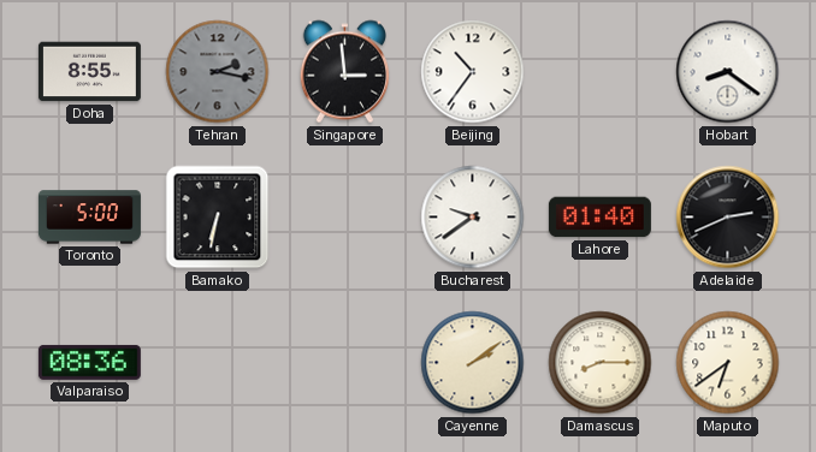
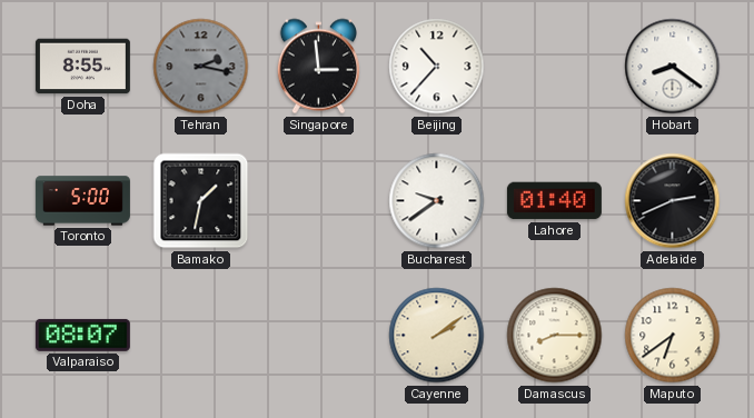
Beijing: 10:36 -> 10:37 (437, 67)
Bamako: 6:32 -> 1:32 (201, 201)
Valparaiso: 08:36 -> 08:07 (82, 335)
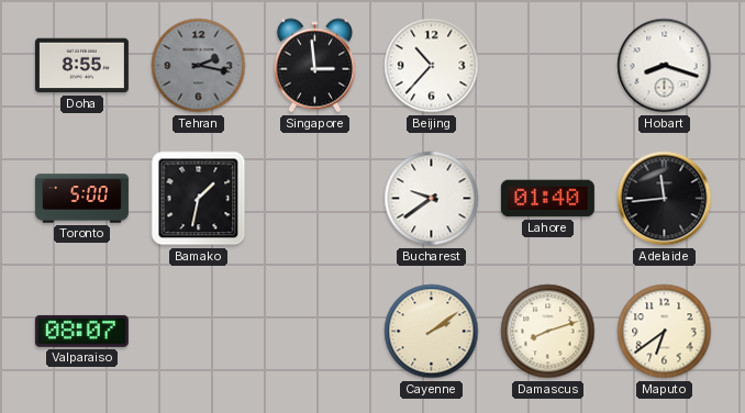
Hobart: 8:21 -> 8:18 (665, 66)
Adelaide: 2:41 -> 11:44 (665, 199)
Damascus: 8:15 -> 8:12 (548, 332)
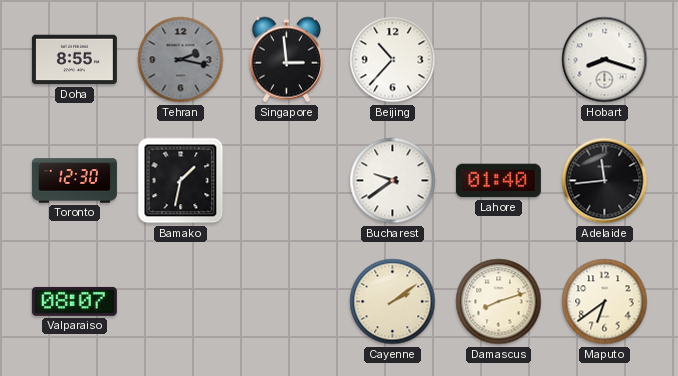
Toronto: 5:00 -> 12:30 (74, 181)
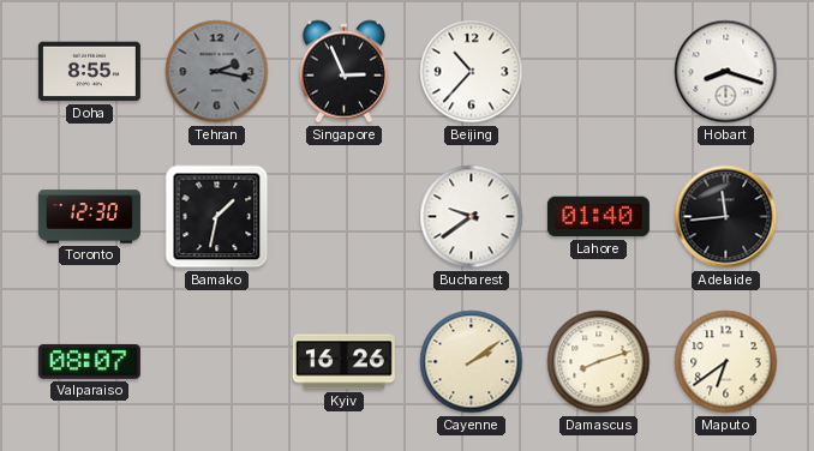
Singapore: 2:59 -> 2:56 (343, 72)
Kyiv: none -> 16:26 (343, 362)
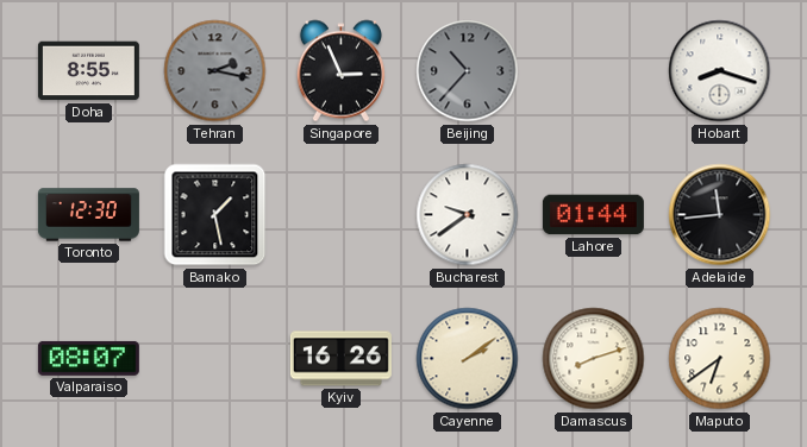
Beijing dial: white -> grey (468, 71)
Bamako: 1:32 -> 1:28 (215, 215)
Lahore: 01:40 -> 01:44 (593, 215)
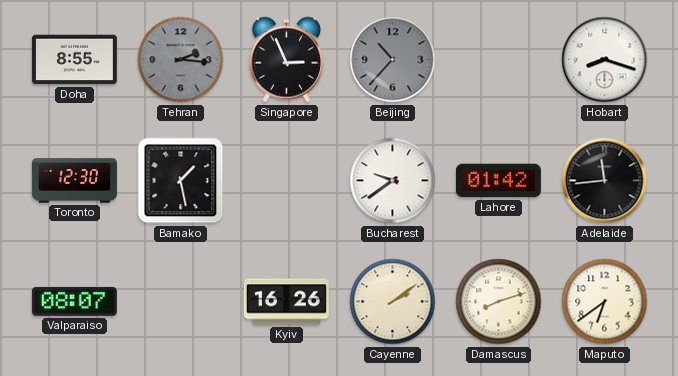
Tehran: 2:17 -> 2:16 (181, 60)
Lahore: 01:44 -> 01:42 (498, 181)
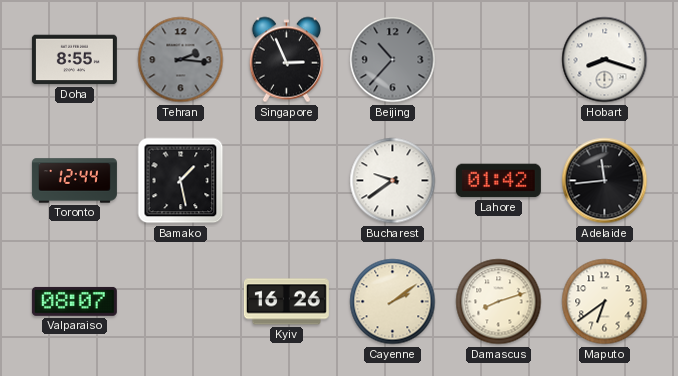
Toronto: 12:30 -> 12:44 (74, 181)
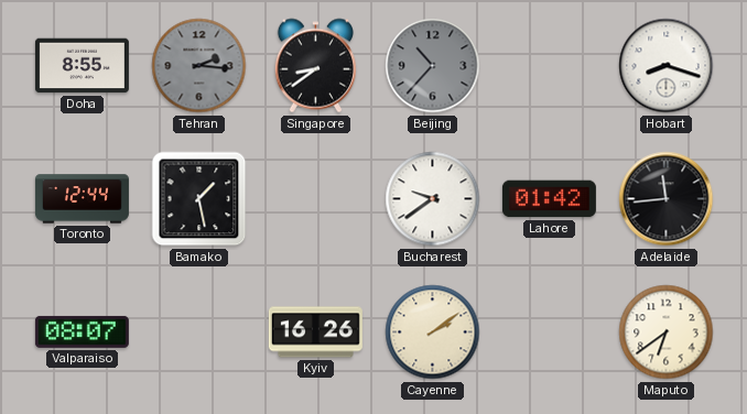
Singapore: 2:56 -> 8:39 (315, 66)
Damascus: 8:12 -> none (499, 302)
